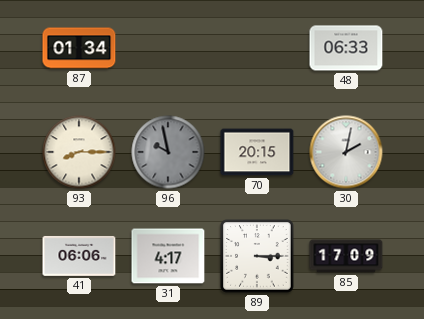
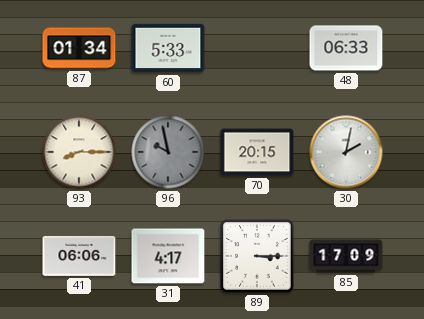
60: none -> 5:33 (168, 48)
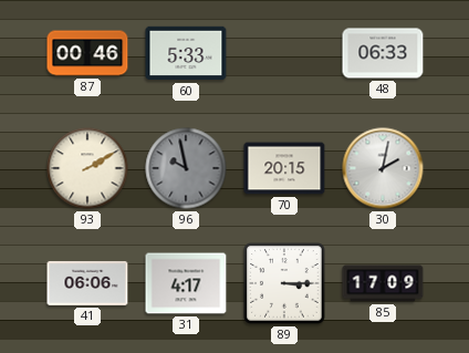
87: 01:34 -> 00:46 (87, 53)
93: 8:15 -> 2:10 (87, 168)
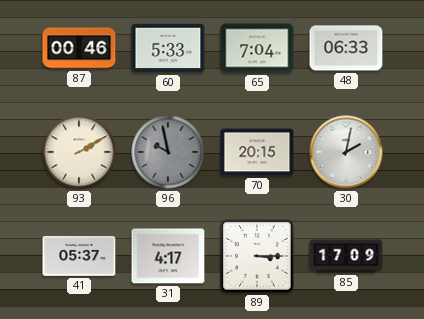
65: none -> 7:04 (257, 48)
41: 06:06 -> 05:37 (79, 256)
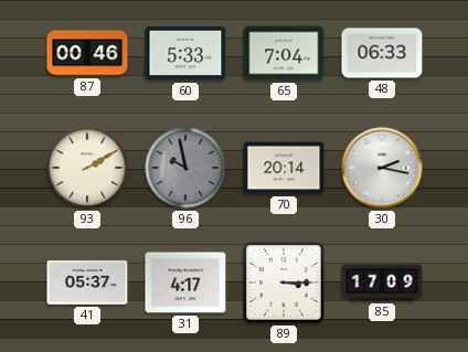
70: 20:15 -> 20:14 (284, 168)
30: 2:02 -> 2:17 (382, 168)
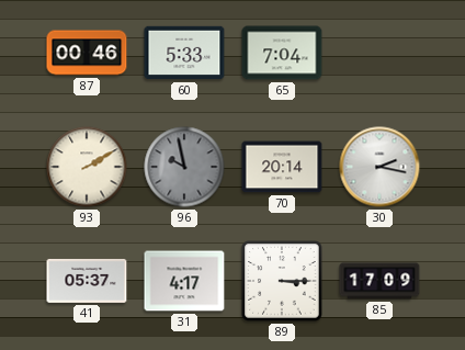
48: 06:33 -> none (382, 53)
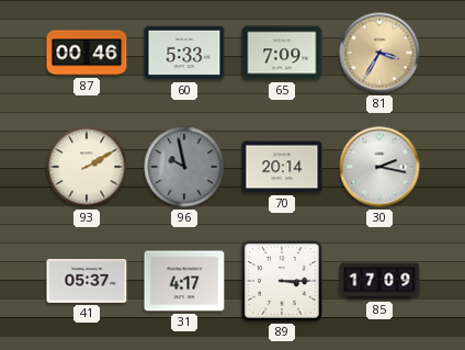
65: 7:04 -> 7:09 (282, 53)
81: none -> 3:35 (379, 53)
